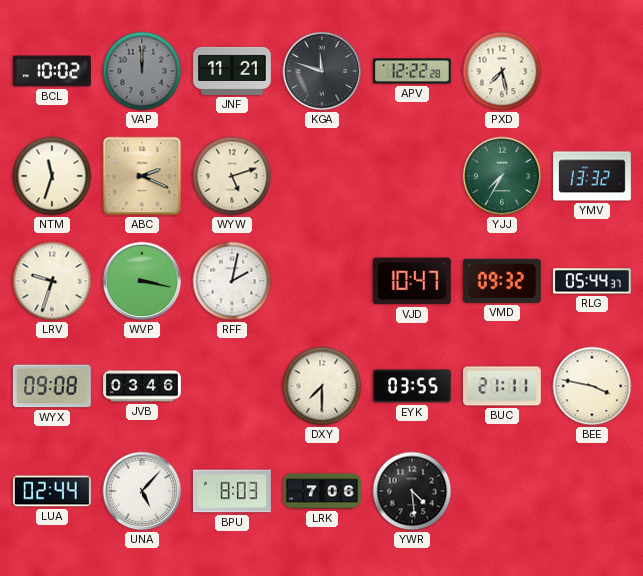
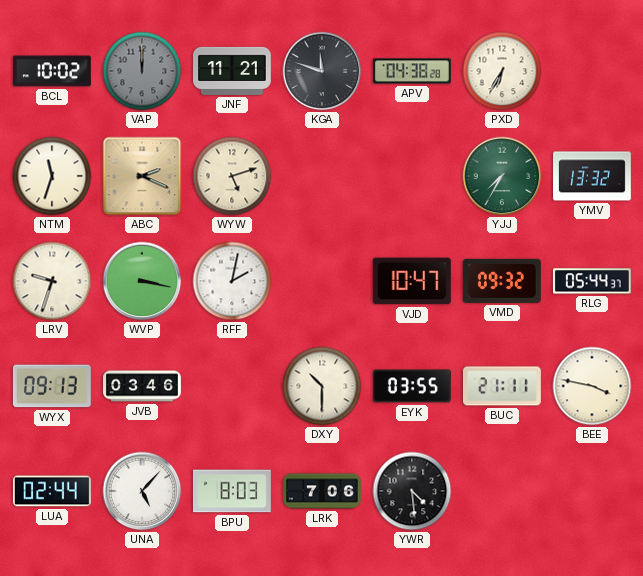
APV: 12:22 -> 04:38 (413, 71)
PXD: 7:28 -> 6:35 (502, 71)
WYX: 09:08 -> 09:13 (52, 386)
DXY: 7:30 -> 10:30 (322, 386)
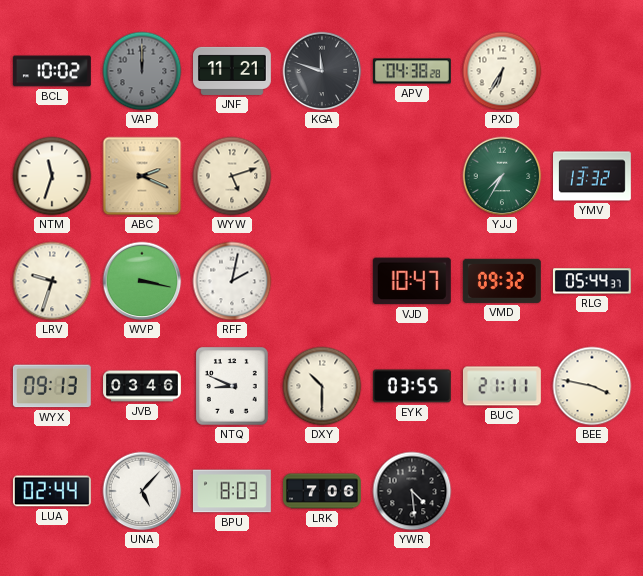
NTQ: none -> 8:49 (232, 386)
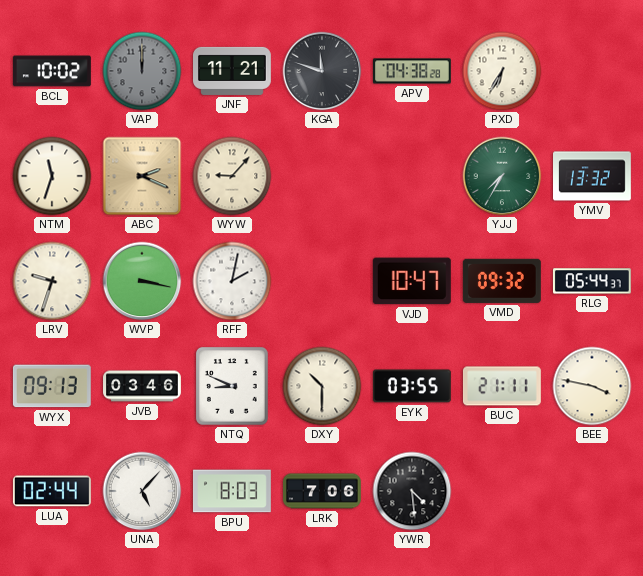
WYW: 5:12 -> 9:07 (232, 176)
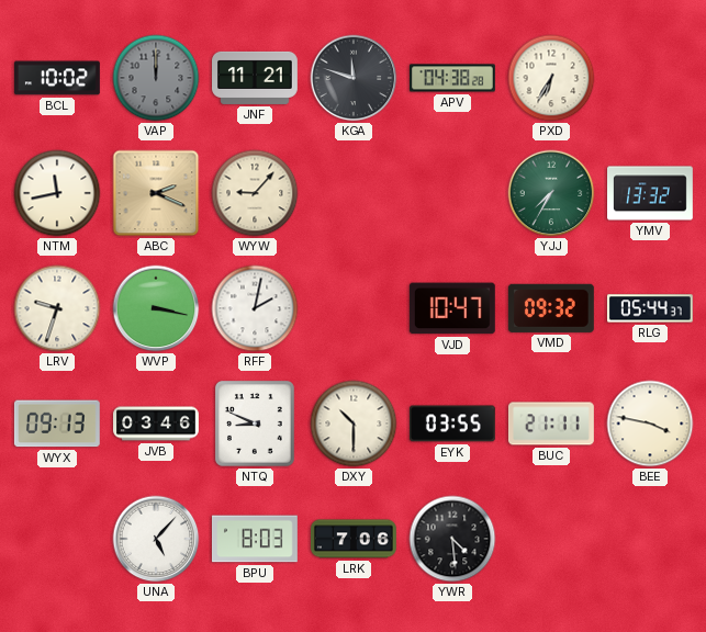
NTM: 11:33 -> 11:43 (57, 193)
LUA: 02:44 -> none (52, 491)
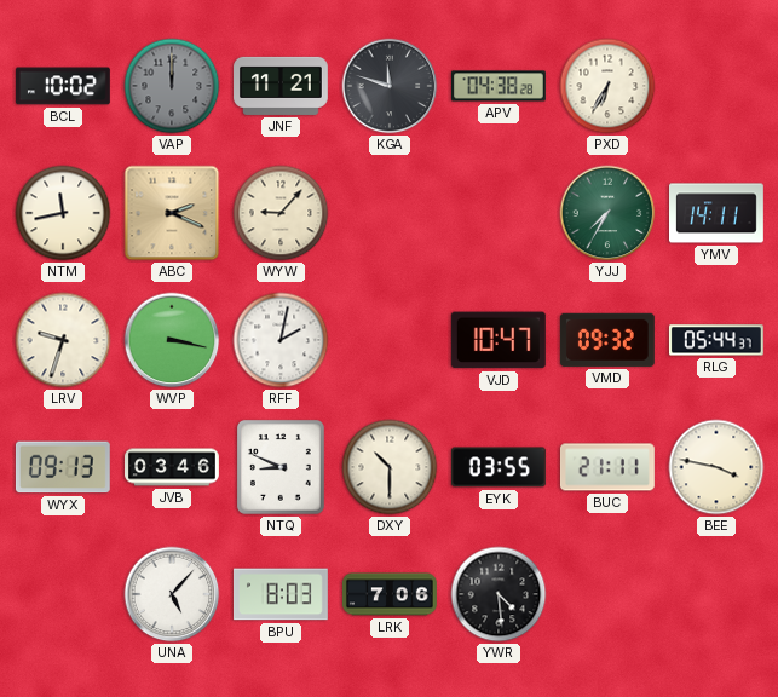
YMV: 13:32 -> 14:11 (718, 213)
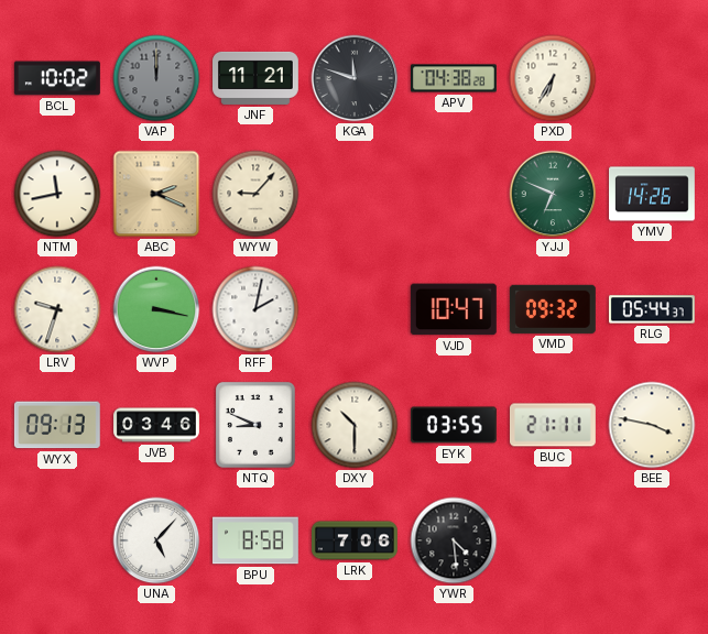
YJJ: 7:35 -> 6:49 (553, 194)
YMV: 14:11 -> 14:26 (653, 194)
BPU: 8:03 -> 8:58 (255, 540)
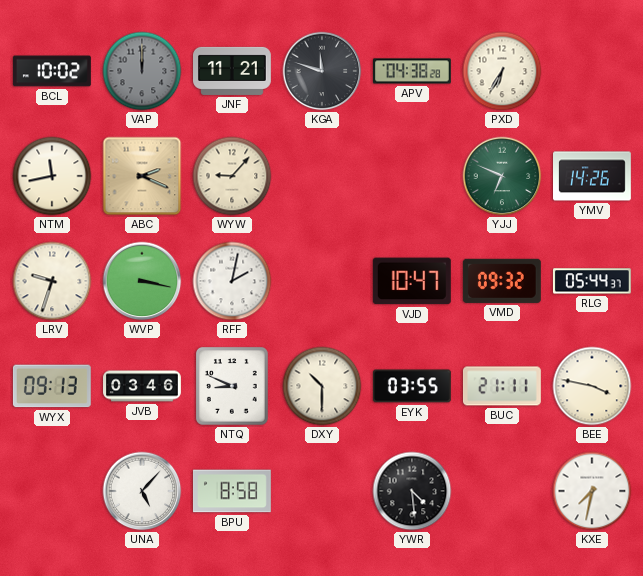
LRK: 7:06 -> none (356, 540)
KXE: none -> 7:32 (592, 491)
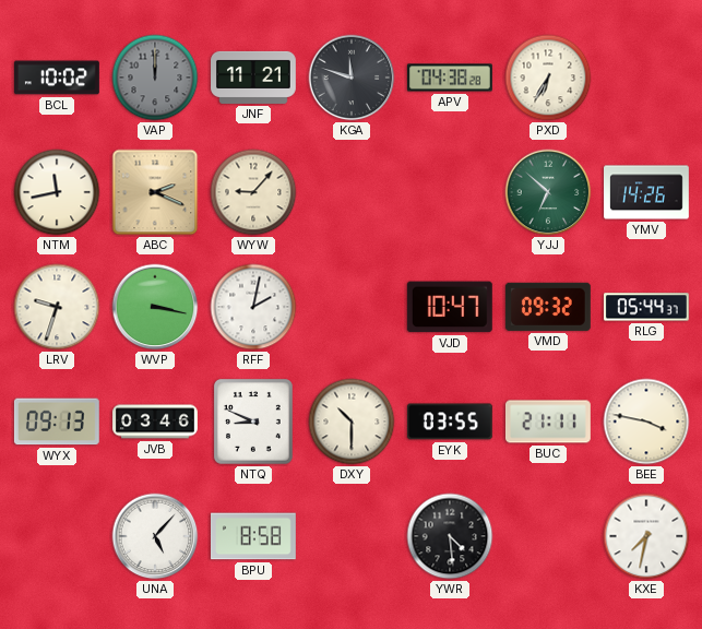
YJJ: 6:49 -> 6:52 (548, 192)
